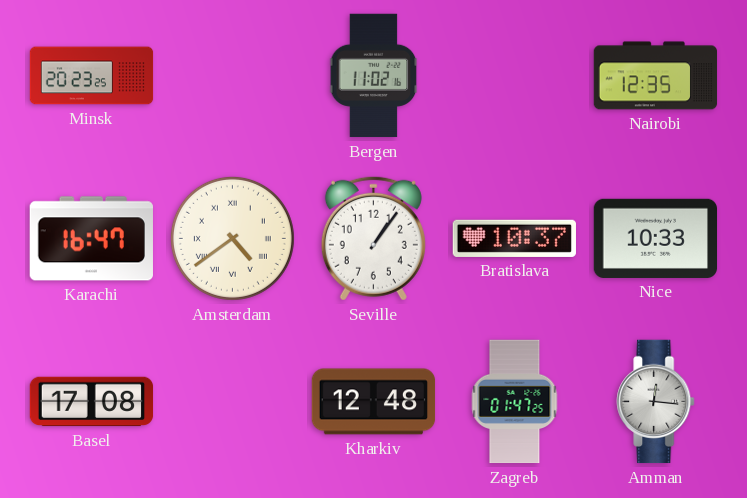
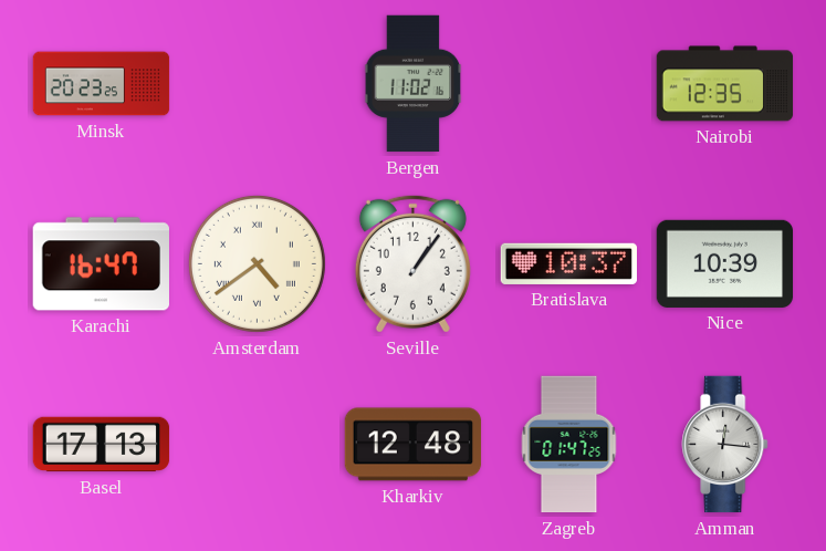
Nice: 10:33 -> 10:39 (725, 263)
Basel: 17:08 -> 17:13 (102, 445)
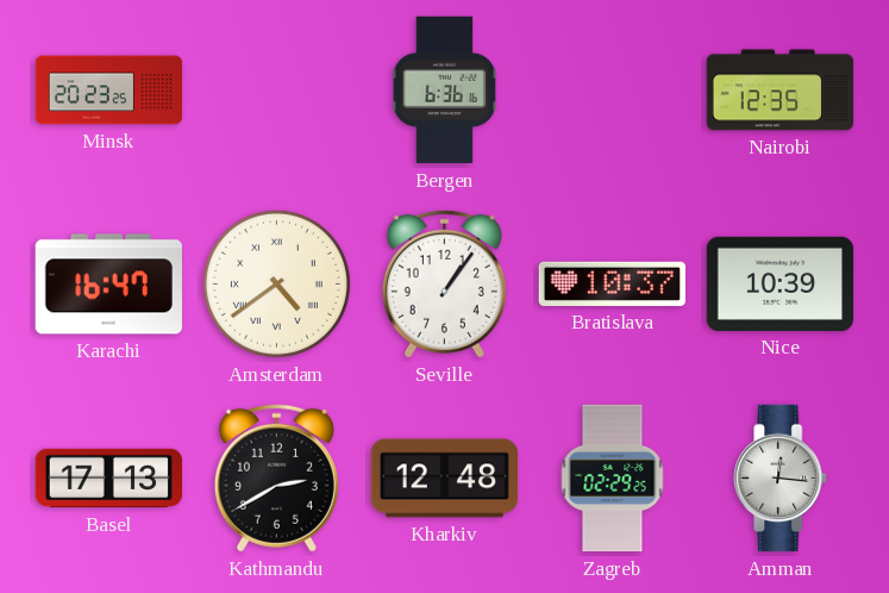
Bergen: 11:02 -> 6:36 (445, 90)
Kathmandu: none -> 2:40 (276, 477)
Zagreb: 01:47 -> 02:29 (613, 479)
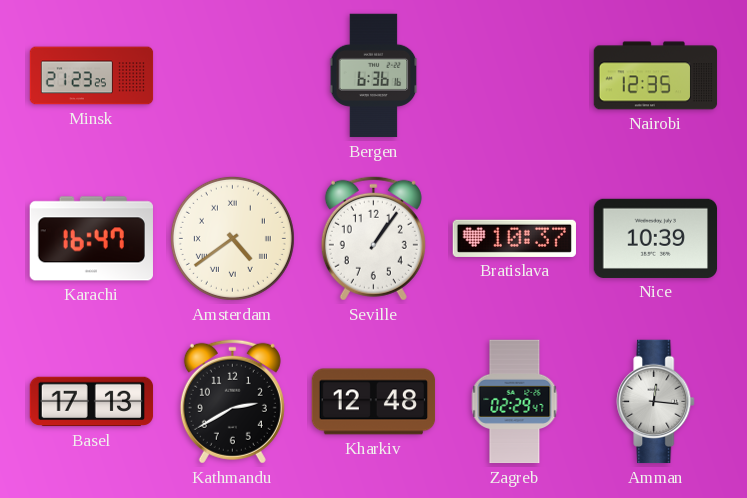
Minsk: 20:23 -> 21:23 (92, 76)
Zagreb: 02:29:25 -> 02:29:47 (515, 402)
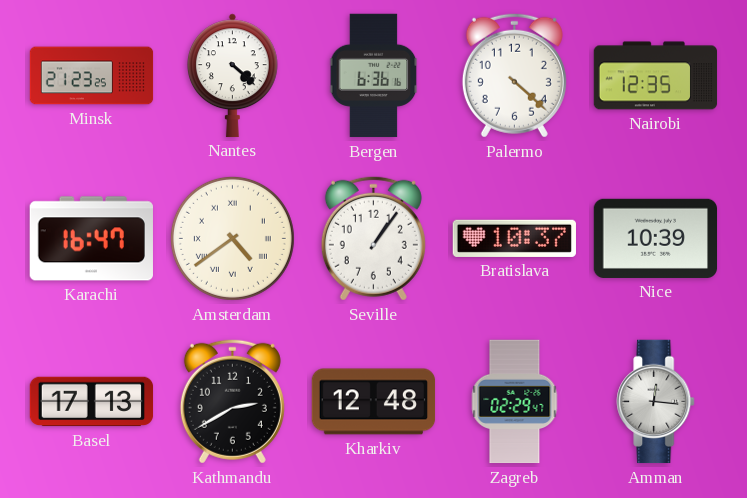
Nantes: none -> 4:22 (232, 75)
Palermo: none -> 4:22 (514, 75)
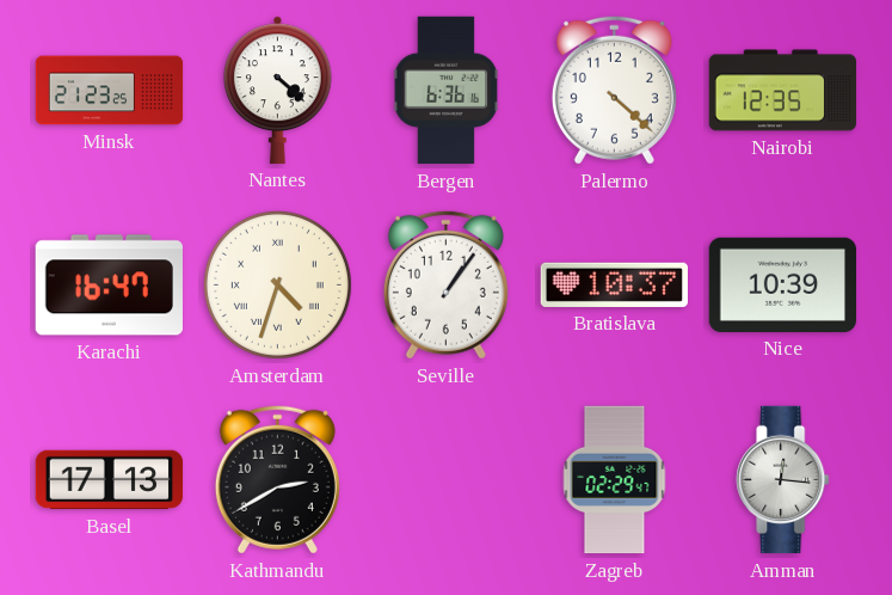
Amsterdam: 4:39 -> 4:33 (277, 284)
Kharkiv: 12:48 -> none (374, 402)
